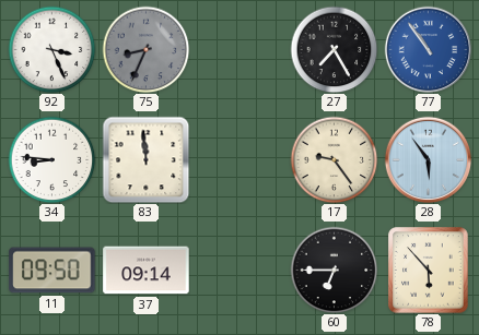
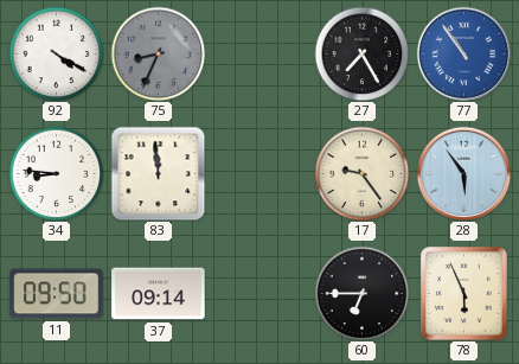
92: 3:26 -> 4:20 (56, 53)
78: 5:53 -> 5:56 (464, 294)
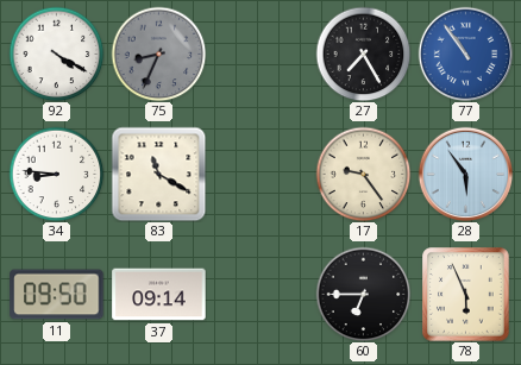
83: 11:59 -> 11:20 (158, 174)
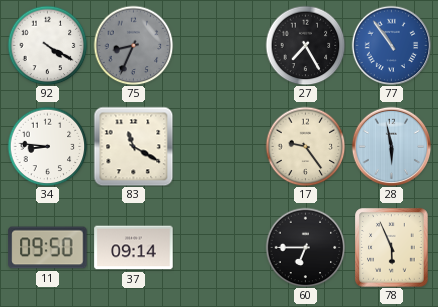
28: 5:54 -> 5:58 (391, 146)
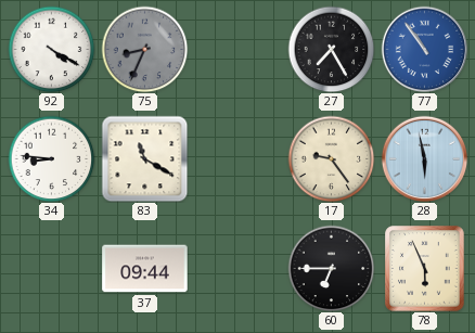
11: 09:50 -> none (48, 248)
37: 09:14 -> 09:44 (145, 269)
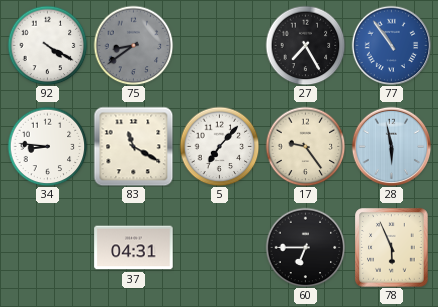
75: 8:34 -> 8:39 (133, 45)
5: none -> 7:07 (219, 146)
37: 09:44 -> 04:31 (134, 248)
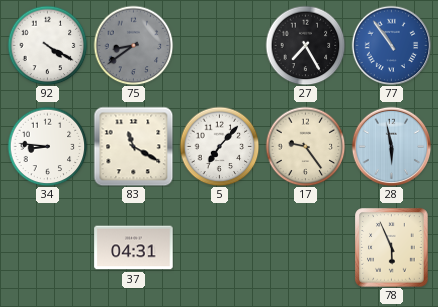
60: 6:45 -> none (305, 247)
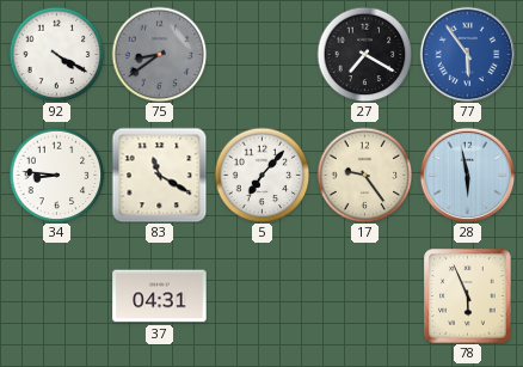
27: 7:25 -> 7:20 (364, 54)
77: 10:54 -> 5:54 (467, 54)
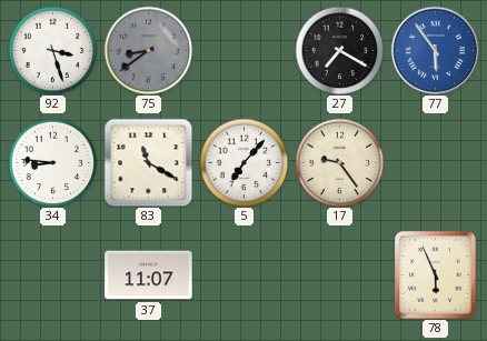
92: 4:20 -> 3:27 (52, 50)
28: 5:58 -> none (467, 175)
37: 04:31 -> 11:07 (149, 275)
